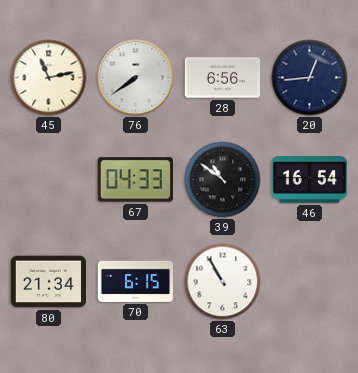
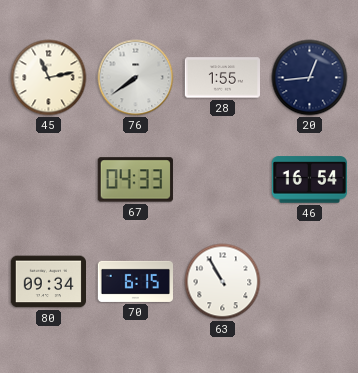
28: 6:56 -> 1:55 (222, 78)
39: 10:51 -> none (223, 180)
80: 21:34 -> 09:34 (48, 282)
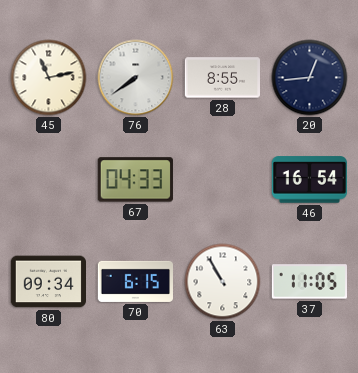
28: 1:55 -> 8:55 (222, 78)
37: none -> 11:05 (309, 282)
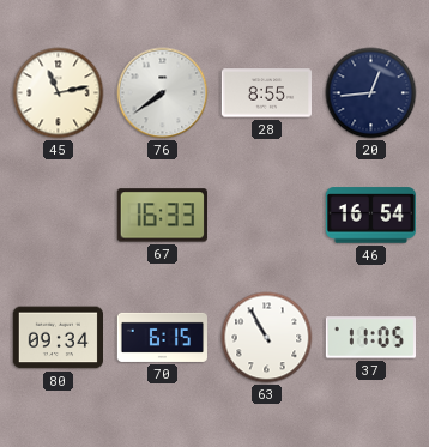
67: 04:33 -> 16:33 (162, 216)
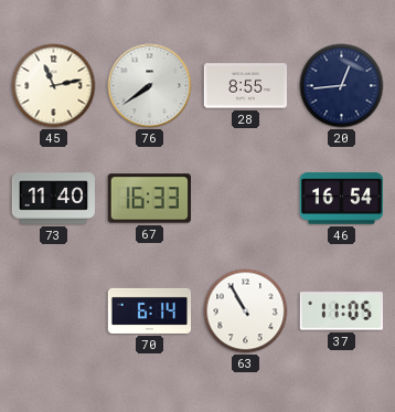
73: none -> 11:40 (53, 199)
80: 09:34 -> none (58, 338)
70: 6:15 -> 6:14 (149, 310)
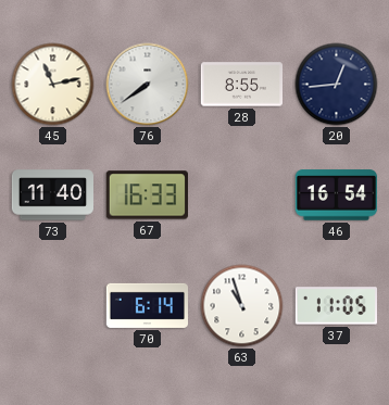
63: 10:55 -> 10:57 (242, 306)
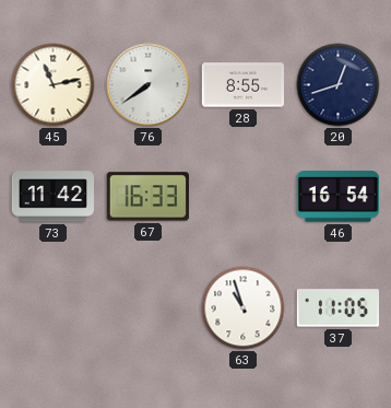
20: 12:44 -> 12:42 (339, 85)
73: 11:40 -> 11:42 (52, 197)
70: 6:14 -> none (147, 305)
